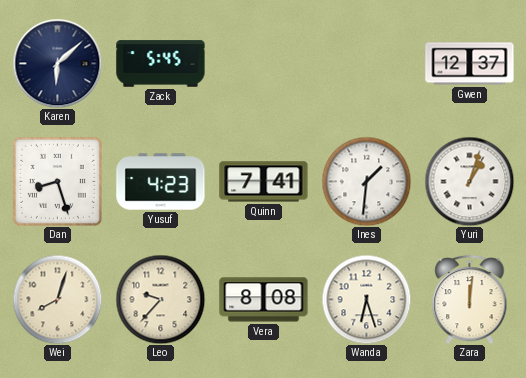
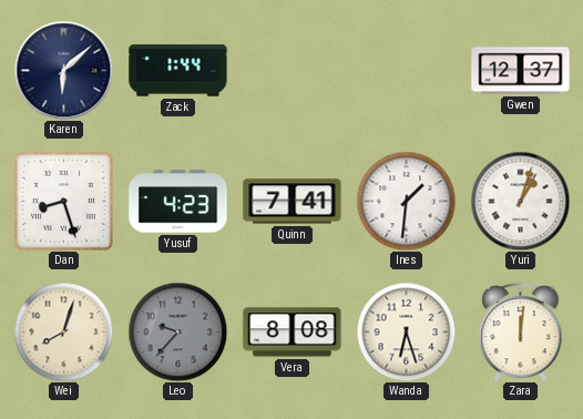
Zack: 5:45 -> 1:44 (178, 71)
Leo dial: cream -> grey (177, 331)
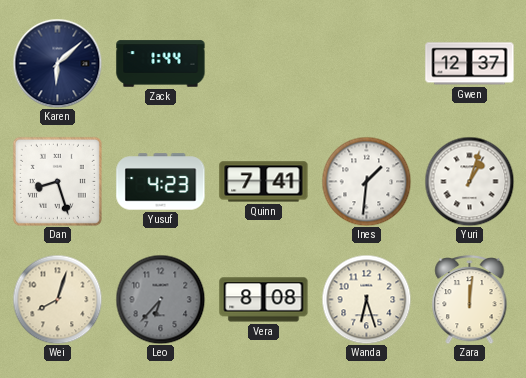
Leo: 9:37 -> 6:37 (160, 299)
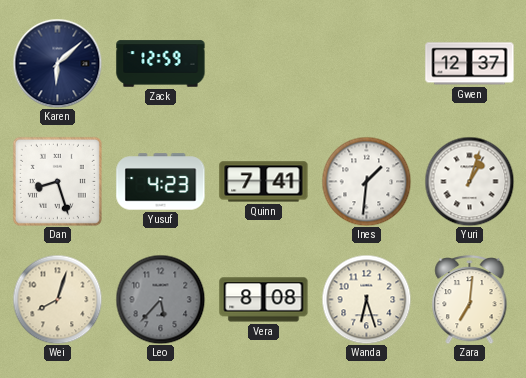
Zack: 1:44 -> 12:59 (161, 64)
Leo: 6:37 -> 5:37 (160, 299)
Zara: 12:01 -> 7:01 (470, 300)
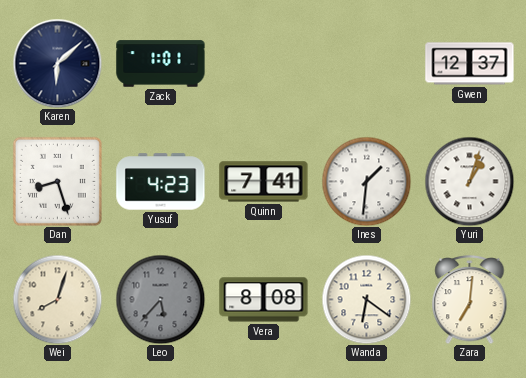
Zack: 12:59 -> 1:01 (161, 64)
Wanda: 6:27 -> 6:21 (366, 299)
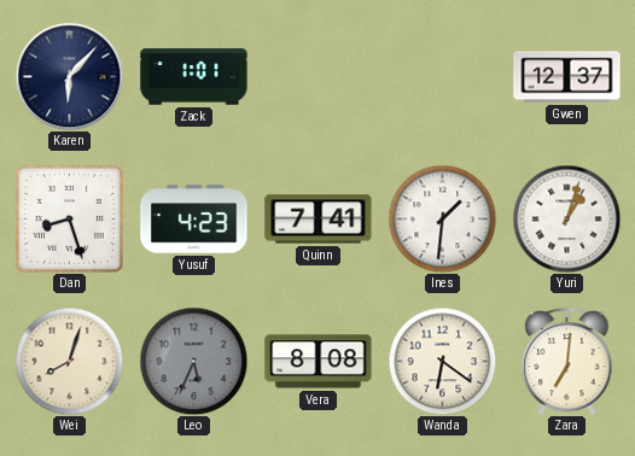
Karen: 6:08 -> 6:07 (69, 76)
Leo: 5:37 -> 5:34 (193, 361)
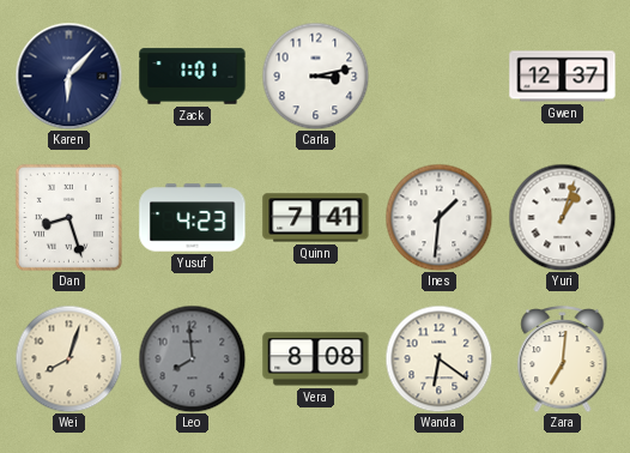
Carla: none -> 3:13 (315, 75)
Leo: 5:34 -> 7:59 (192, 358)
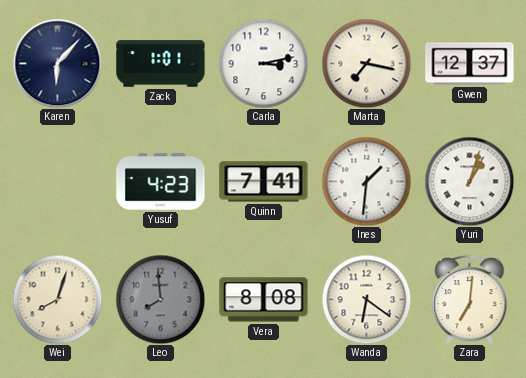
Marta: none -> 7:17 (366, 63)
Dan: 8:27 -> none (68, 217)
